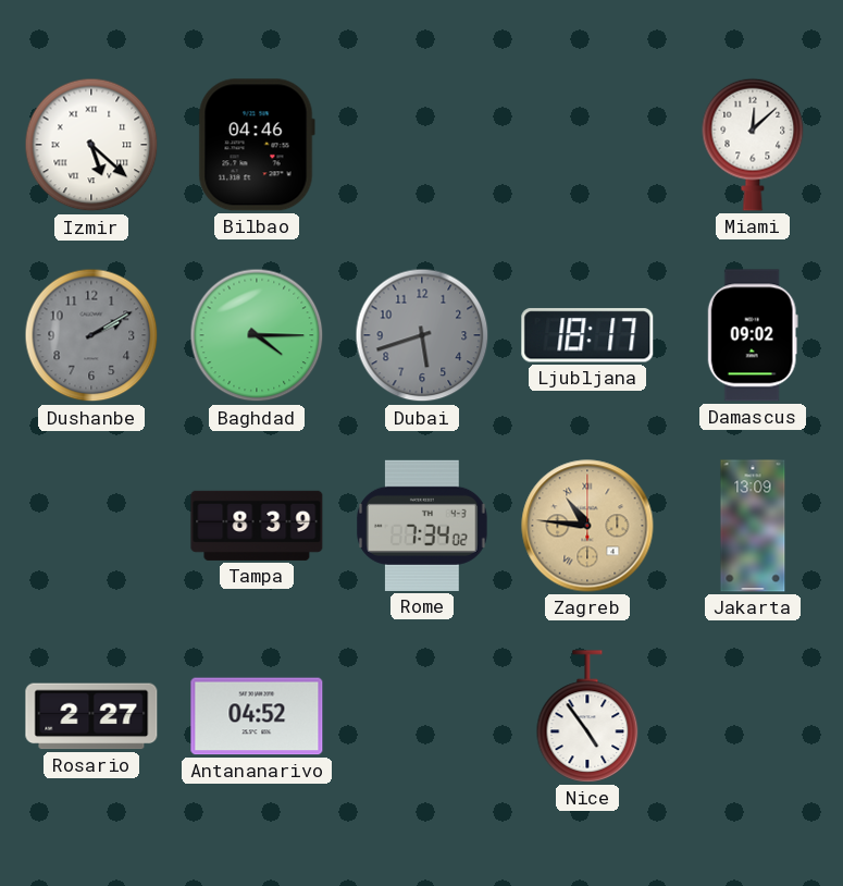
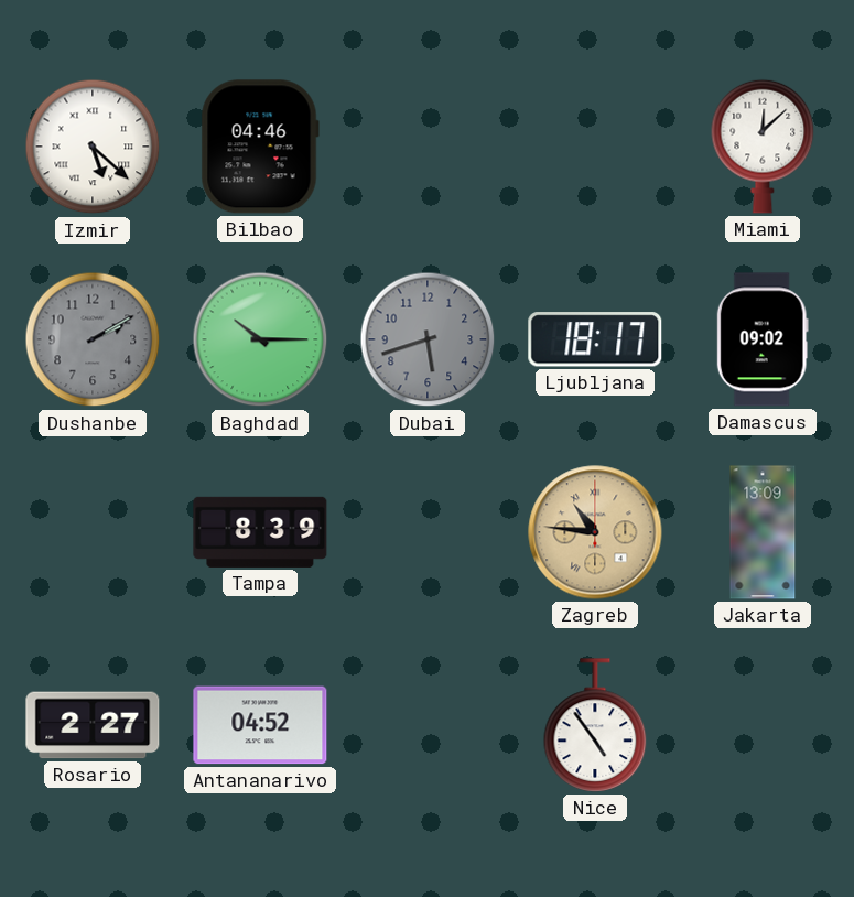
Baghdad: 4:15 -> 10:15 (260, 339)
Rome: 7:34 -> none (422, 526)
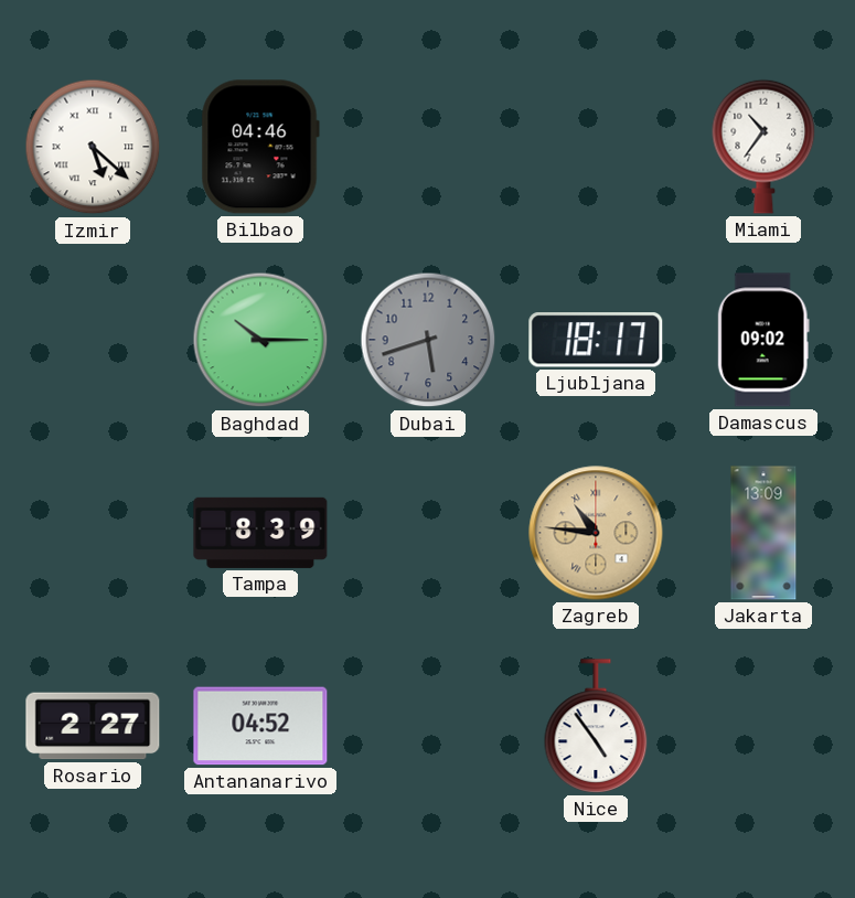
Miami: 12:08 -> 10:36 (763, 147)
Dushanbe: 2:10 -> none (93, 339)
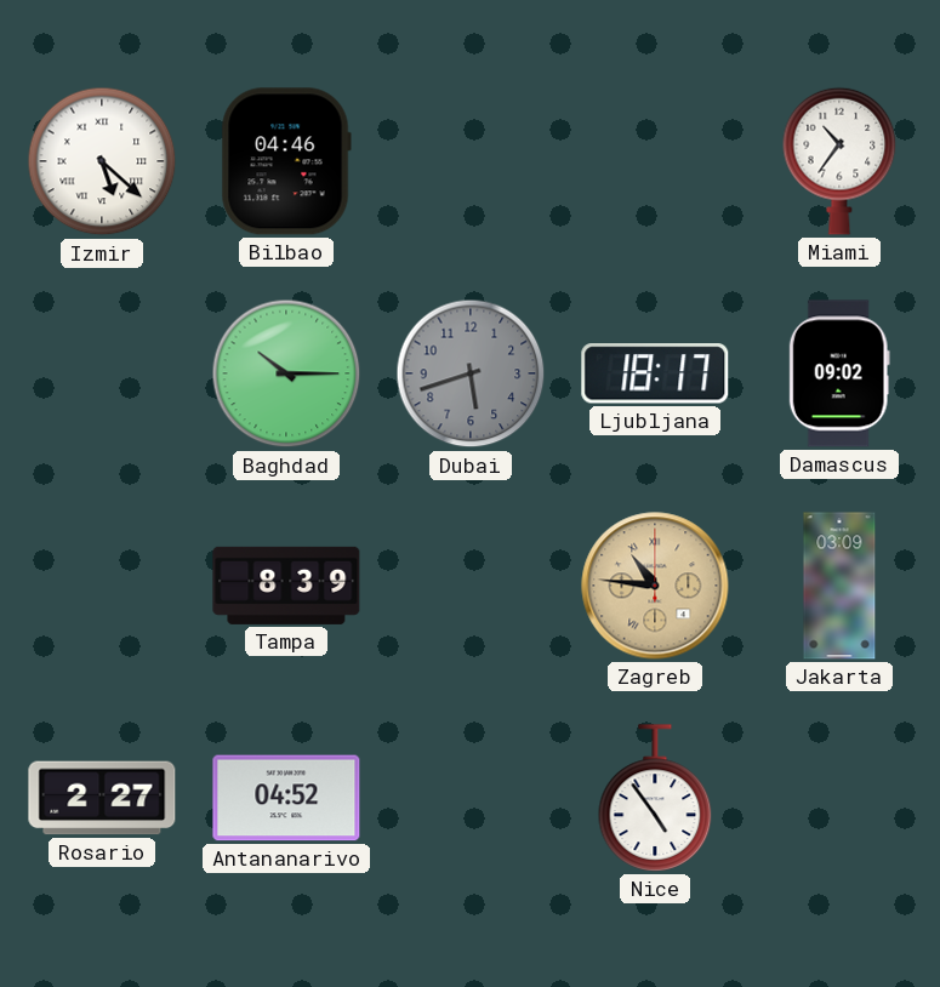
Jakarta: 13:09 -> 03:09 (839, 586)
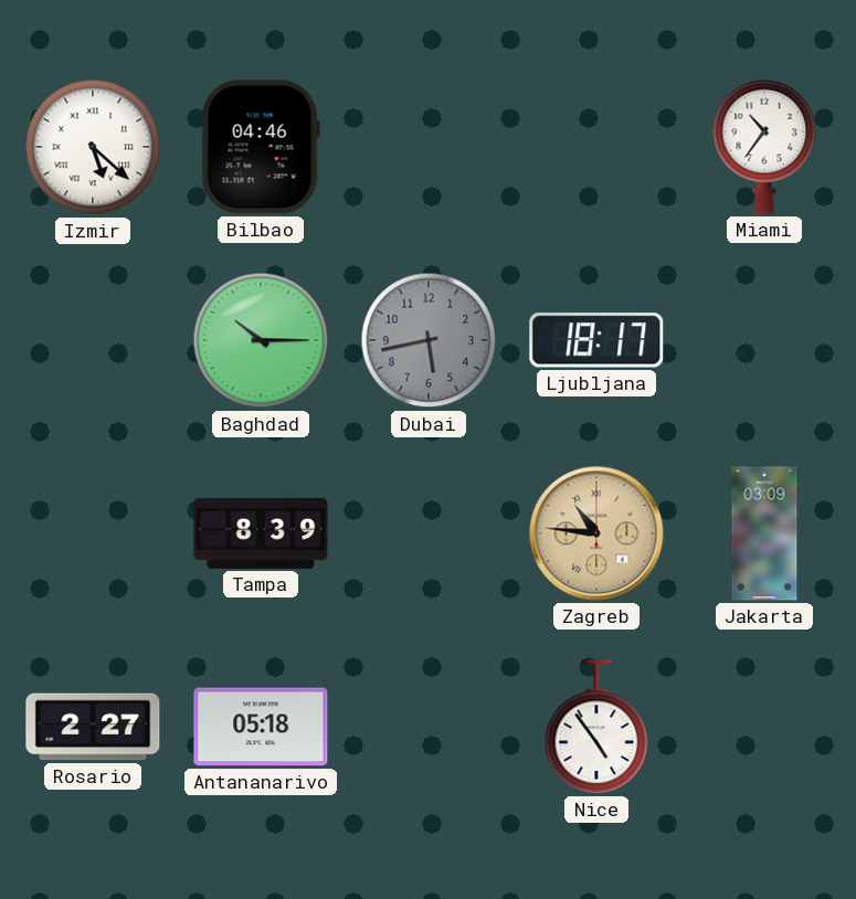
Dubai: 5:42 -> 5:43 (429, 340)
Damascus: 09:02 -> none (839, 373)
Antananarivo: 04:52 -> 05:18 (261, 727)
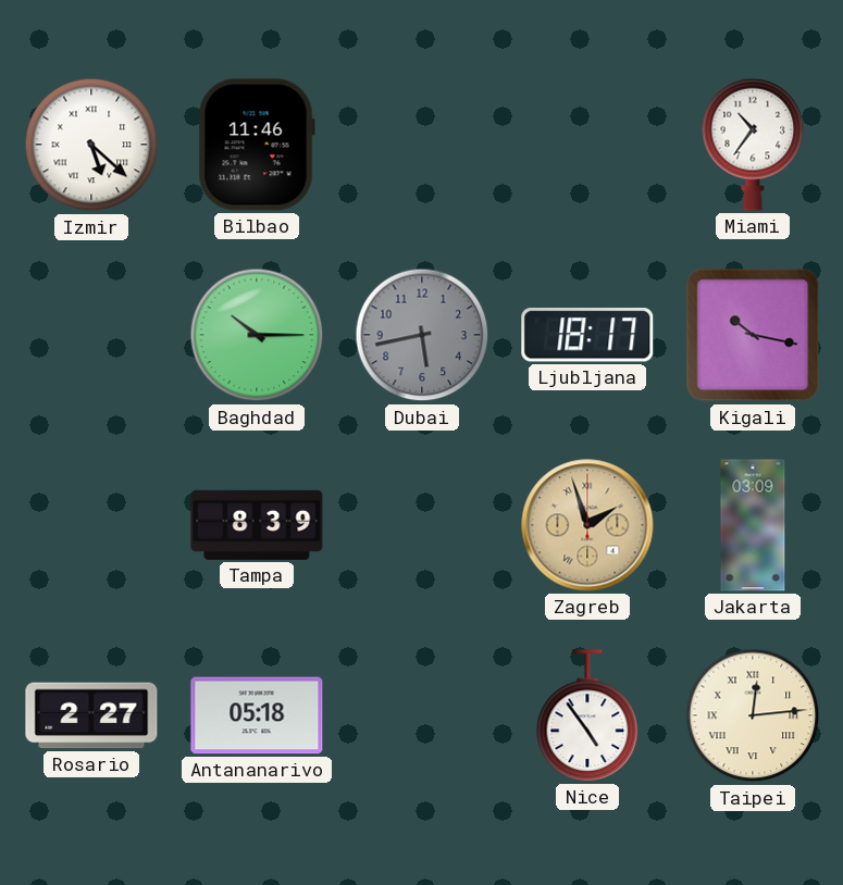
Bilbao: 04:46 -> 11:46 (257, 145)
Kigali: none -> 10:17 (753, 335)
Zagreb: 10:46 -> 1:57 (587, 525)
Taipei: none -> 12:14 (753, 715)
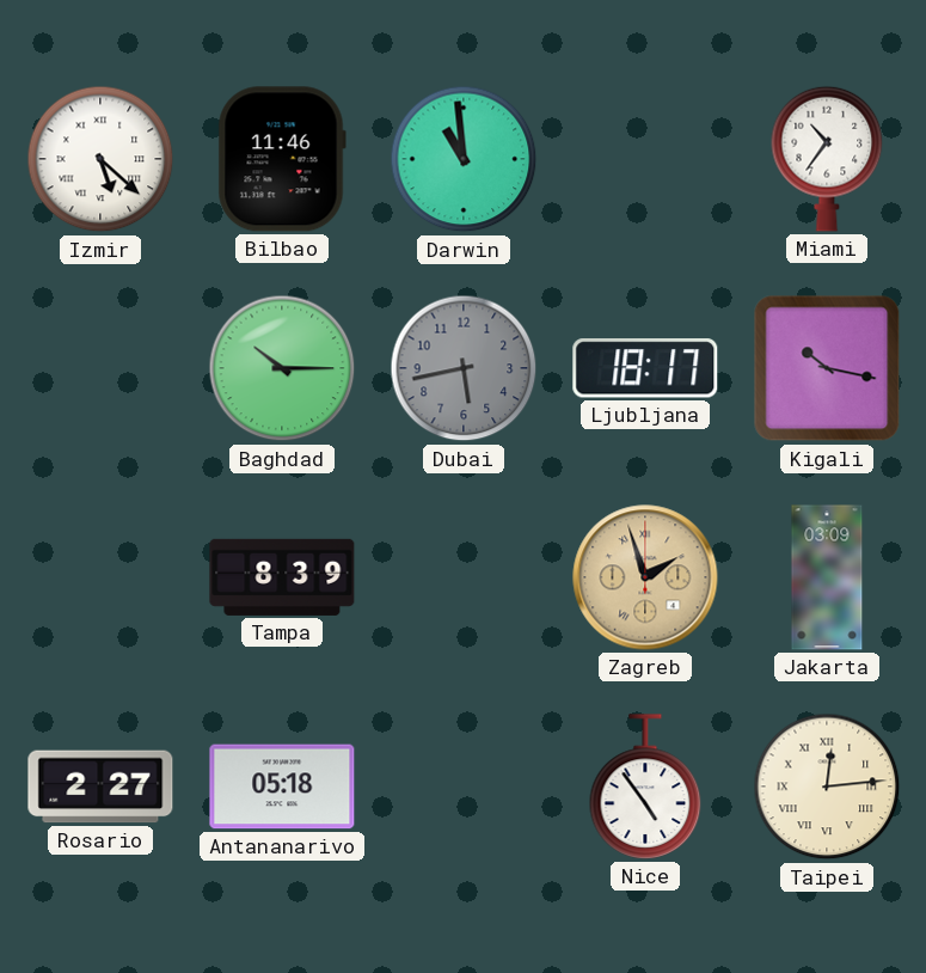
Darwin: none -> 10:59 (464, 159)
